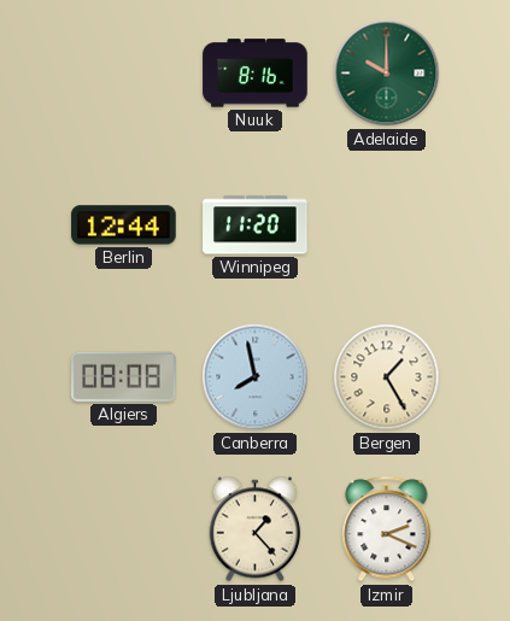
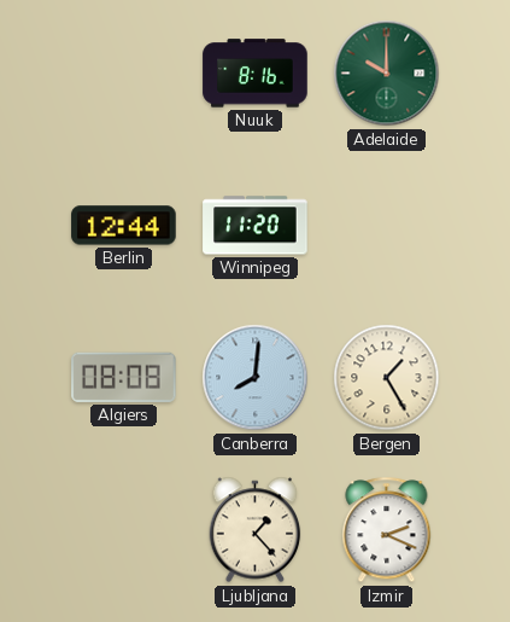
Canberra: 7:58 -> 8:01 (256, 378)
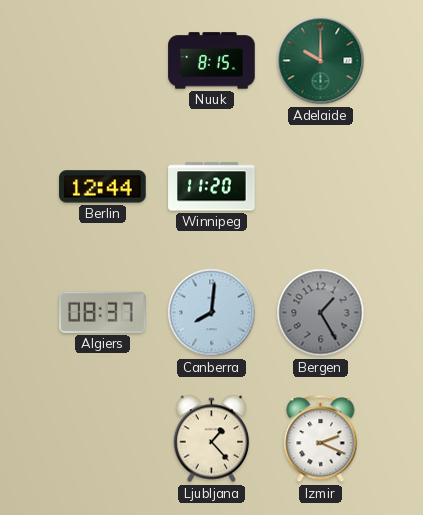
Nuuk: 8:16 -> 8:15 (212, 61)
Algiers: 08:08 -> 08:37 (103, 312)
Bergen dial: cream -> grey (321, 313)
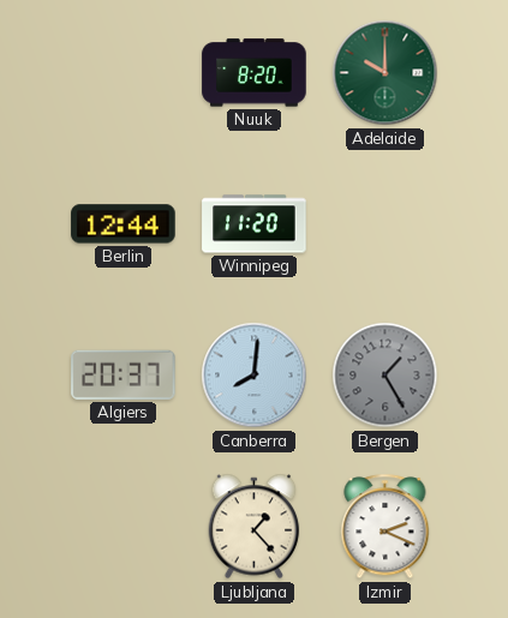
Nuuk: 8:15 -> 8:20 (255, 73)
Algiers: 08:37 -> 20:37 (124, 374)
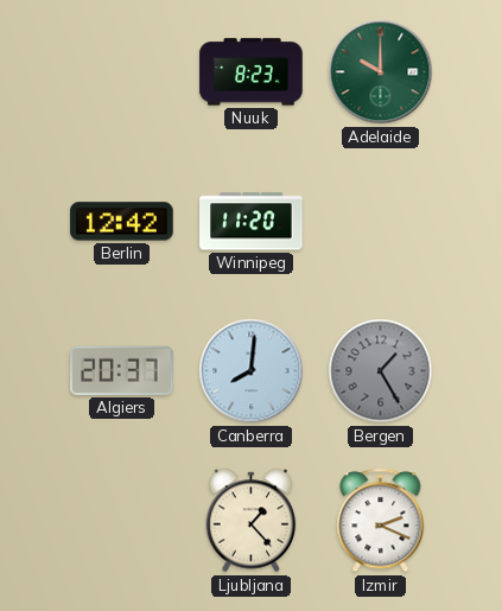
Nuuk: 8:20 -> 8:23 (252, 72)
Berlin: 12:44 -> 12:42 (122, 222)
